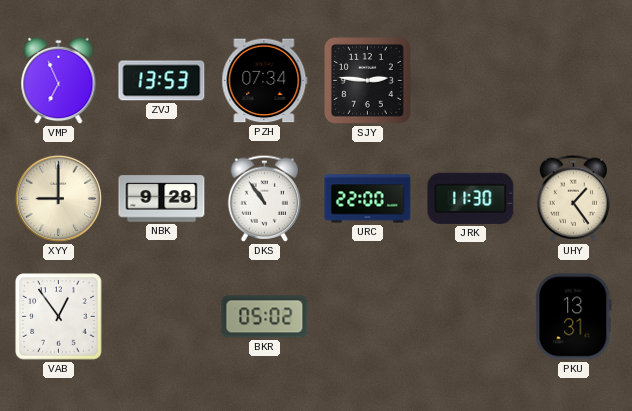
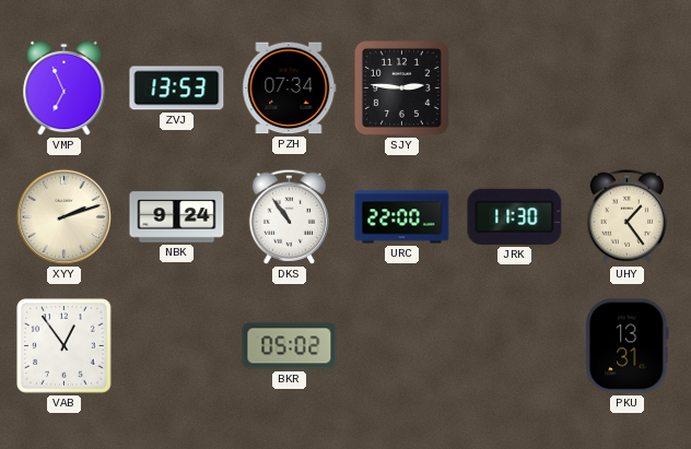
XYY: 9:00 -> 2:12 (63, 216)
NBK: 9:28 -> 9:24 (177, 217)
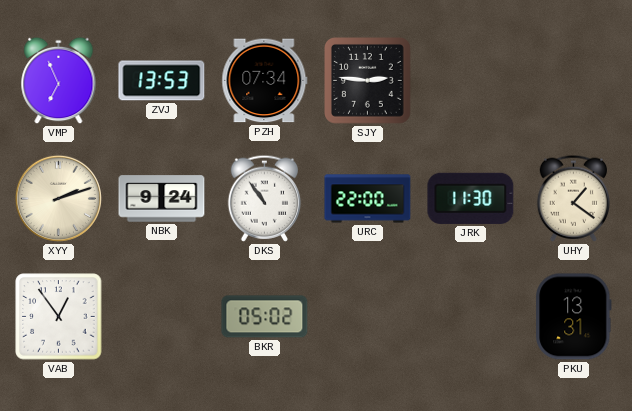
UHY: 1:24 -> 1:21 (574, 198)
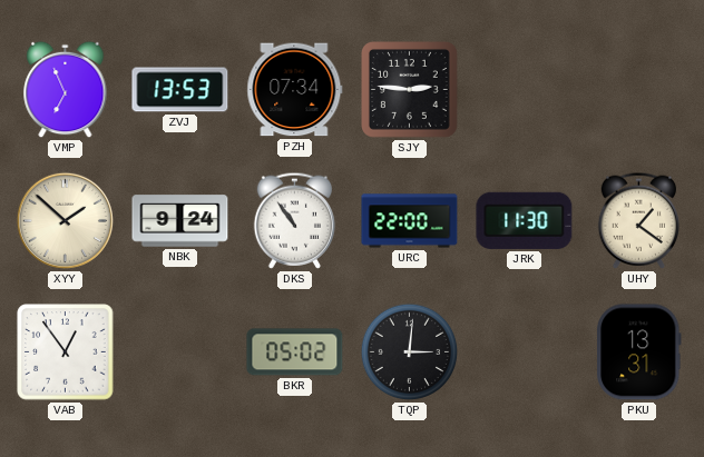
XYY: 2:12 -> 1:52 (65, 220)
TQP: none -> 3:01 (410, 352)
